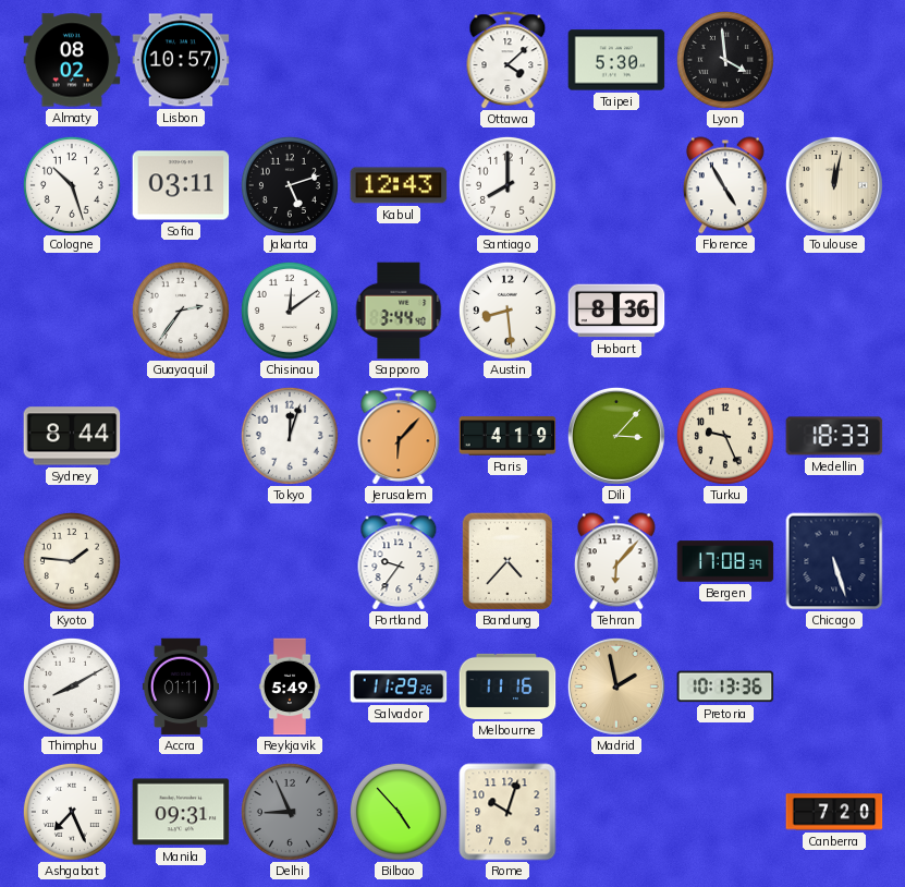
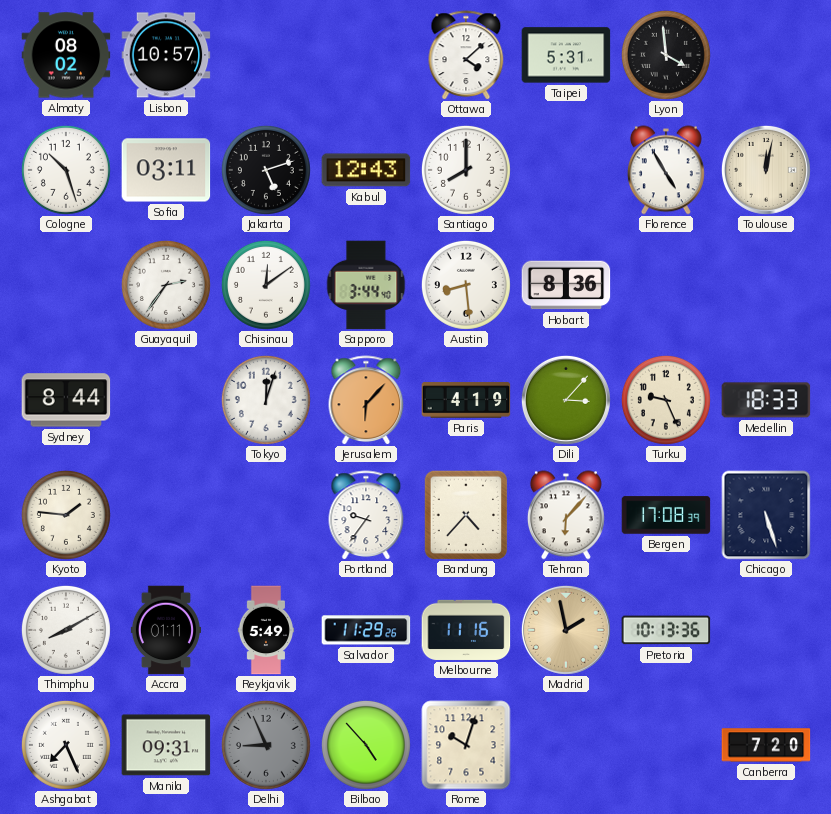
Taipei: 5:30 -> 5:31 (566, 55)
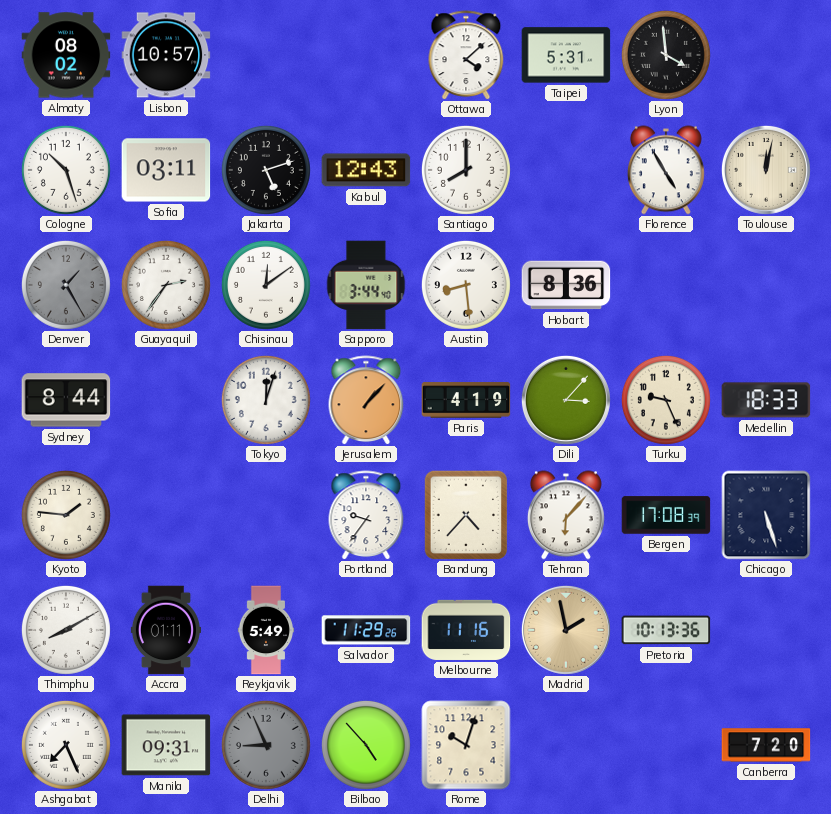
Denver: none -> 1:25 (66, 285)
Jerusalem: 6:07 -> 1:07 (366, 400)
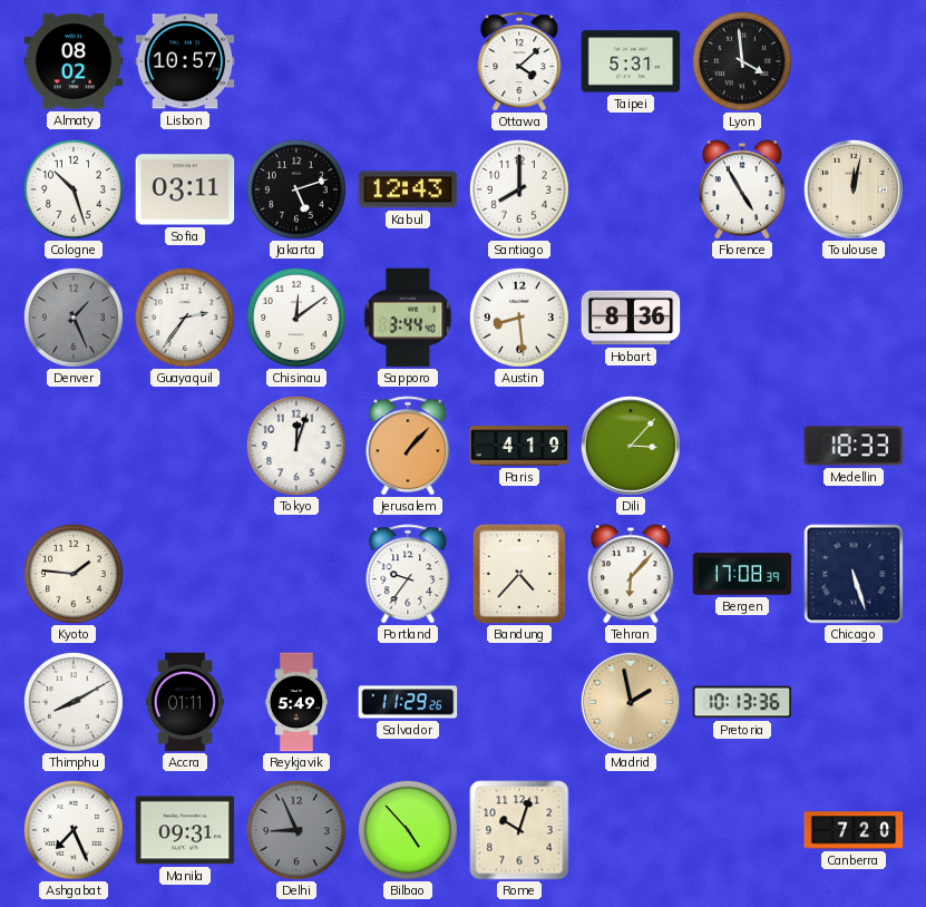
Denver: 1:25 -> 1:26 (74, 318)
Sydney: 8:44 -> none (66, 400)
Turku: 9:26 -> none (666, 400)
Melbourne: 11:16 -> none (466, 630)
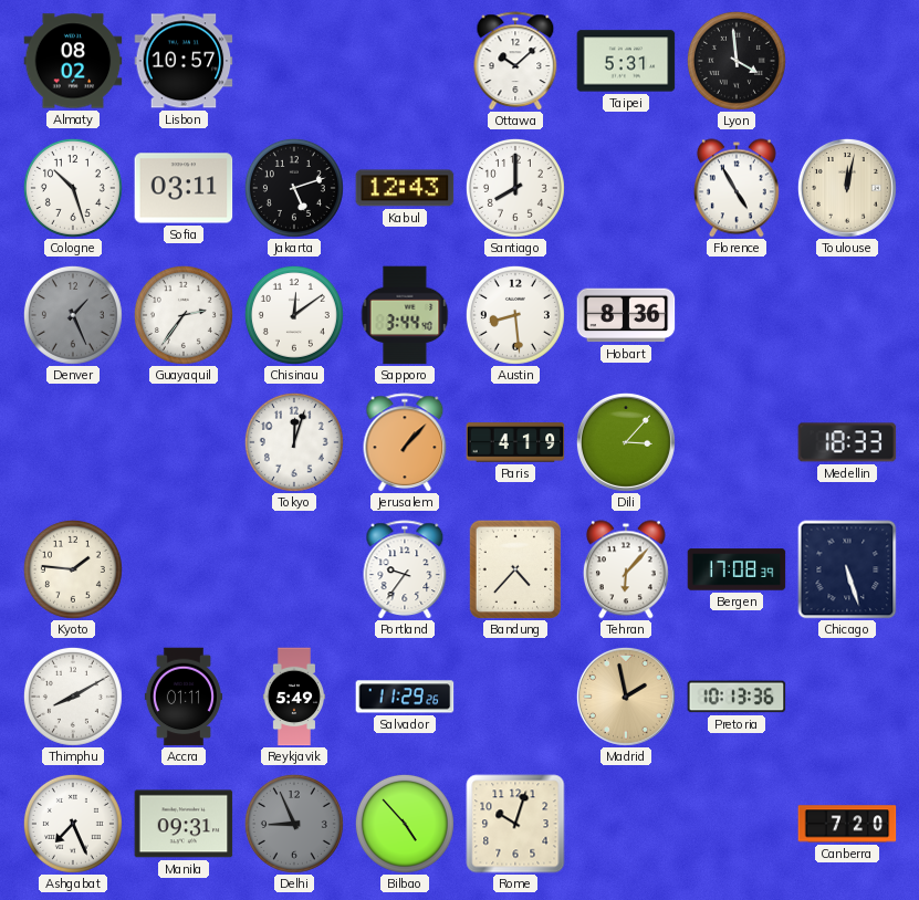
Ottawa: 4:08 -> 10:08 (515, 61)
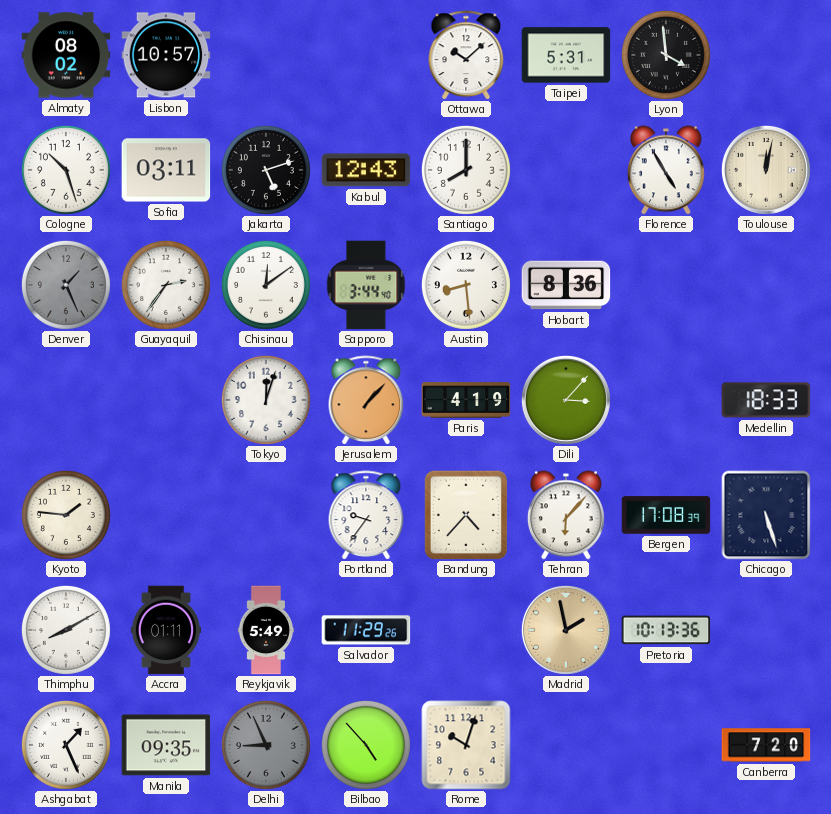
Ashgabat: 7:26 -> 1:26 (66, 745)
Manila: 09:31 -> 09:35 (166, 745)
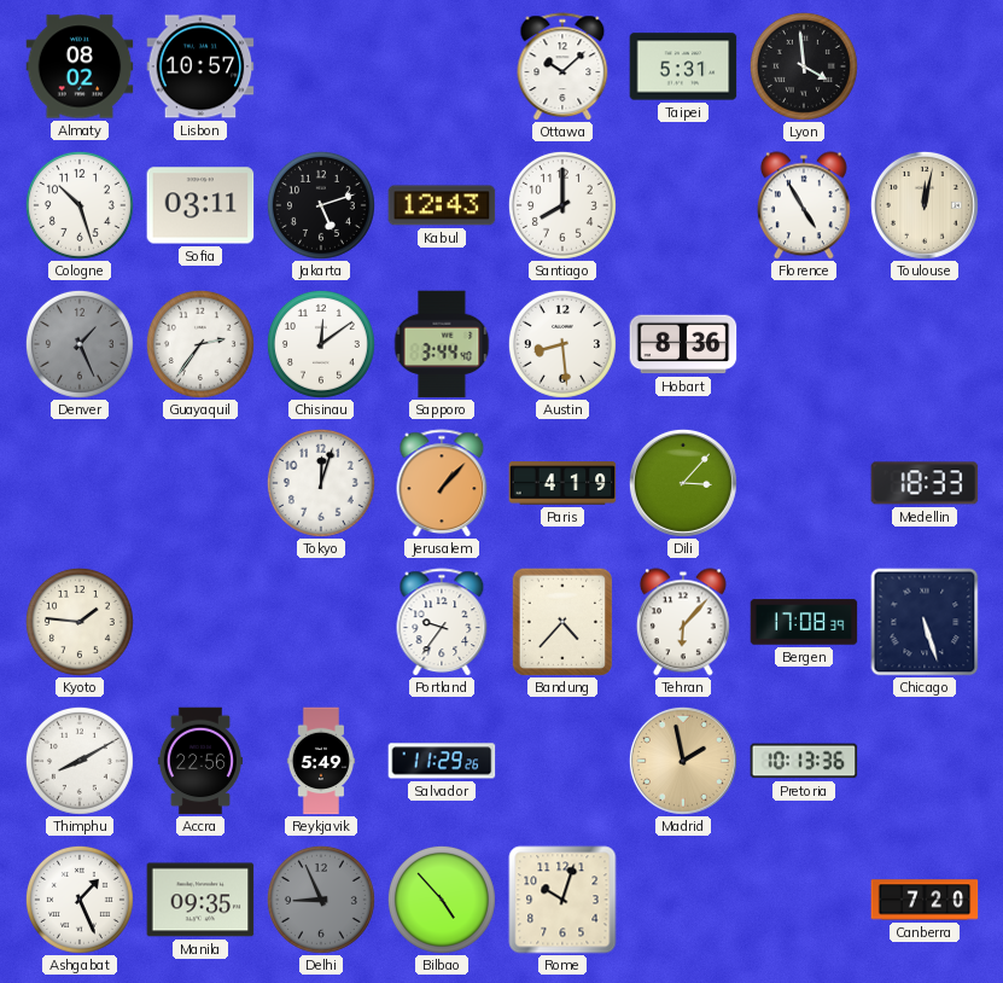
Accra: 01:11 -> 22:56 (200, 761)
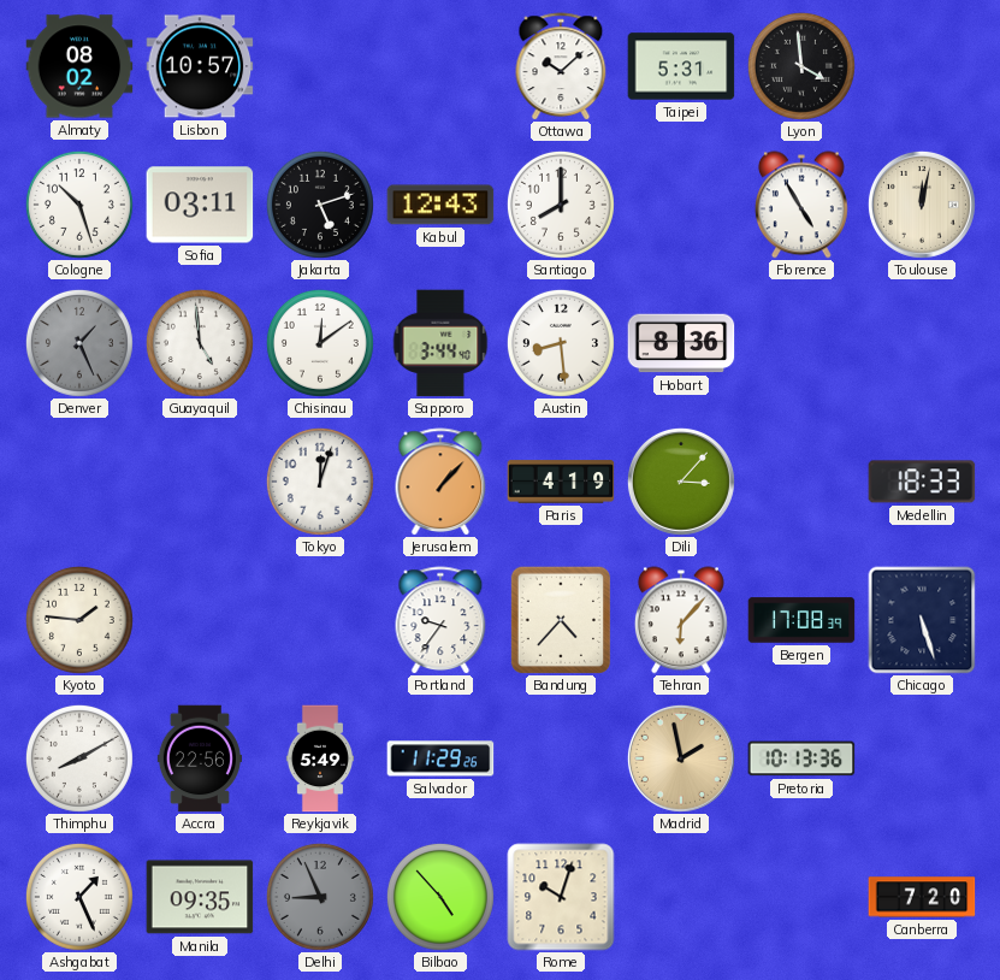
Guayaquil: 2:36 -> 4:59 (200, 343)
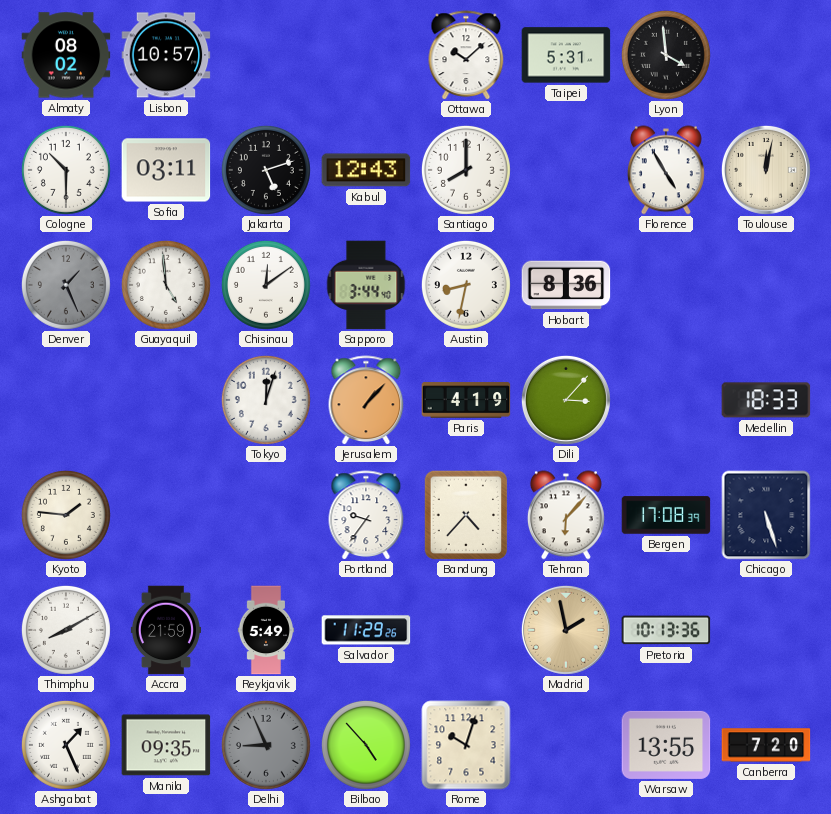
Cologne: 10:27 -> 10:30 (66, 170)
Austin: 8:29 -> 8:32 (466, 285)
Accra: 22:56 -> 21:59 (166, 630)
Warsaw: none -> 13:55 (666, 745)
